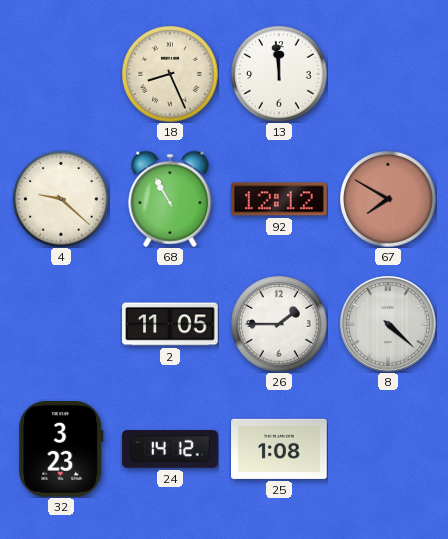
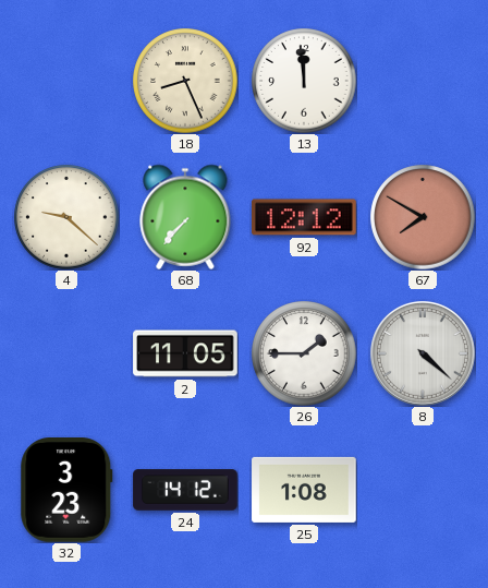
68: 10:55 -> 7:37 (185, 217)
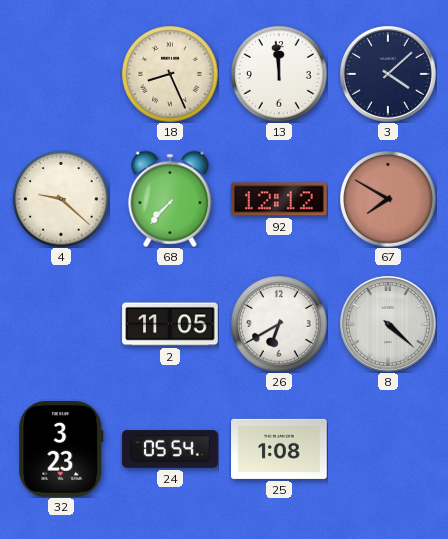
3: none -> 4:08 (388, 74)
26: 1:45 -> 6:40 (279, 324)
24: 14:12 -> 05:54 (170, 449)
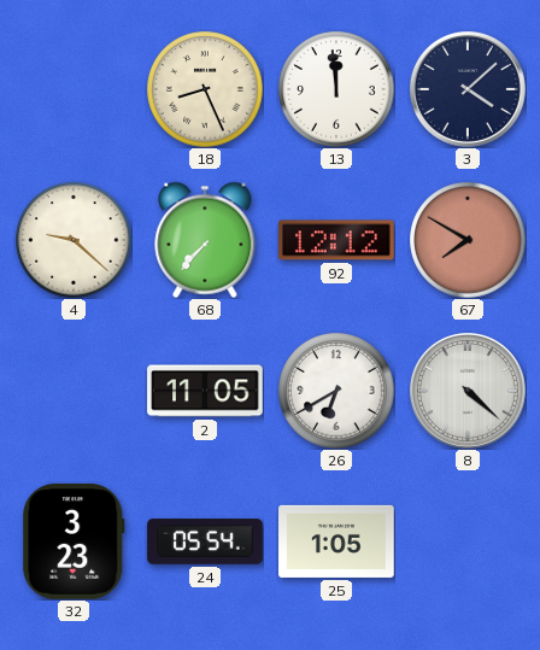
25: 1:08 -> 1:05 (336, 541)
